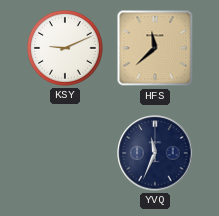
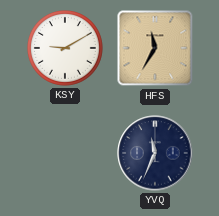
KSY: 9:11 -> 9:10 (66, 49)
HFS: 11:38 -> 11:35 (155, 48)
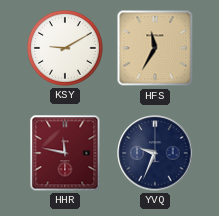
HHR: none -> 11:47 (65, 153)
YVQ: 11:34 -> 9:34 (155, 153)
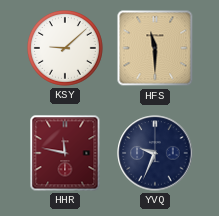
KSY: 9:10 -> 9:08 (66, 49)
HFS: 11:35 -> 11:30 (155, 48)
